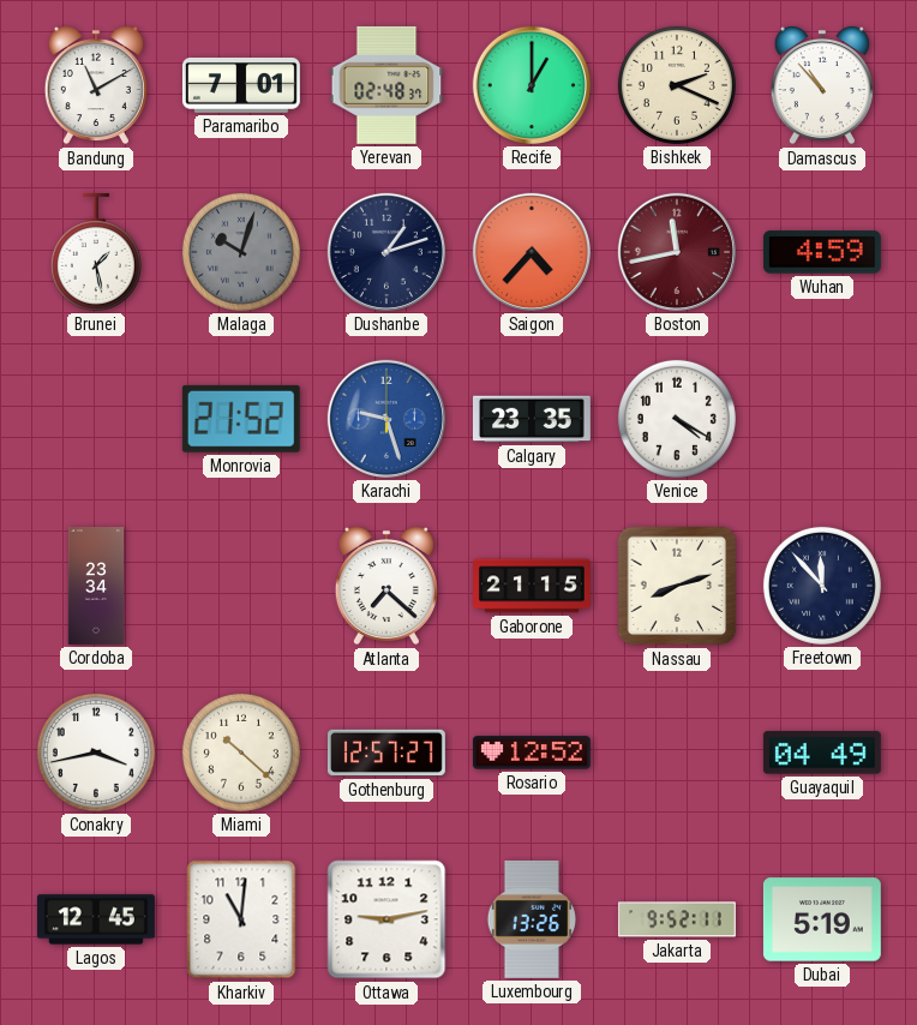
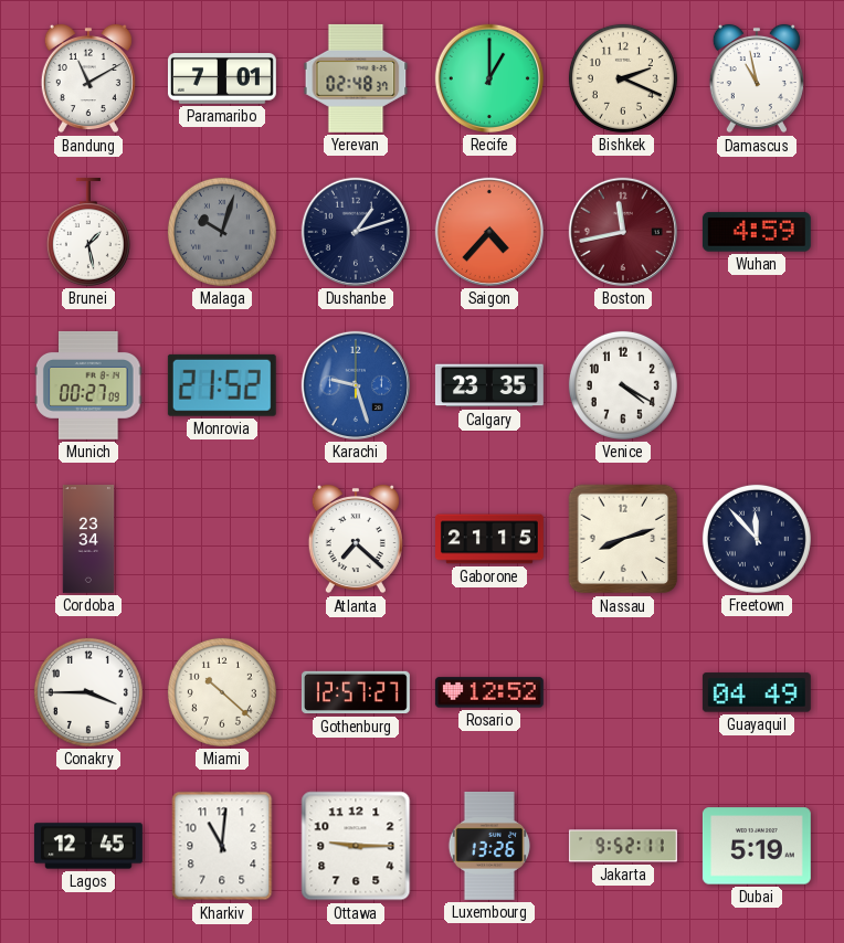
Damascus: 10:53 -> 10:58 (757, 78)
Munich: none -> 00:27 (88, 385)
Conakry: 3:43 -> 3:45 (88, 692)
Ottawa: 9:13 -> 9:15 (356, 846)
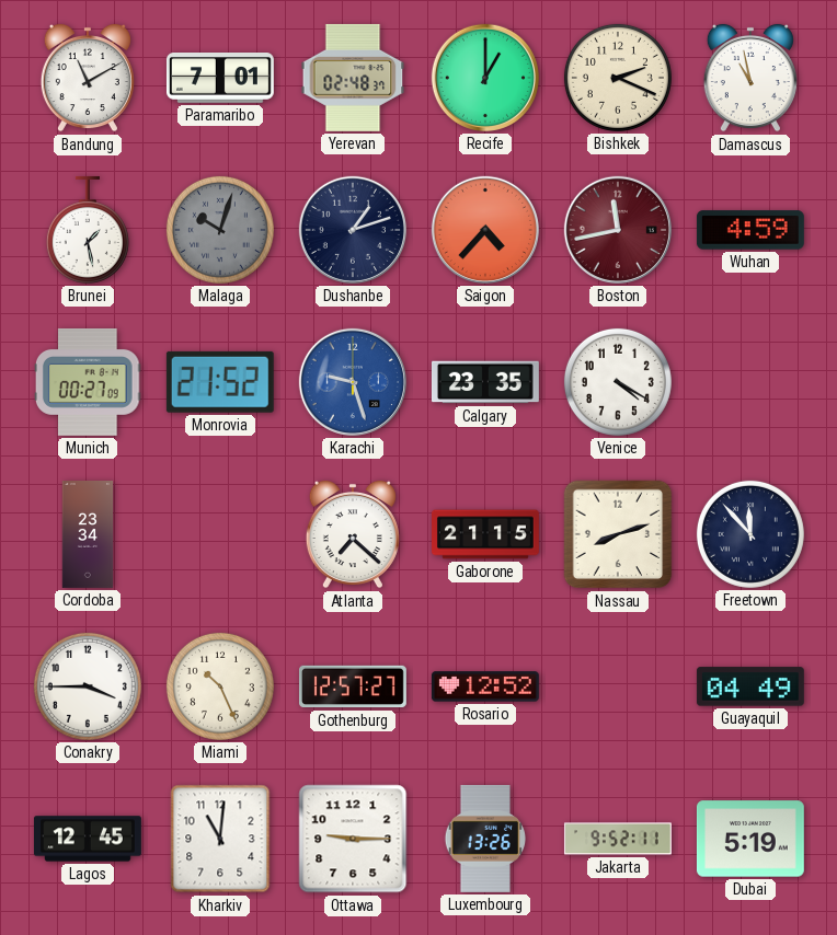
Miami: 10:22 -> 10:26 (220, 686)
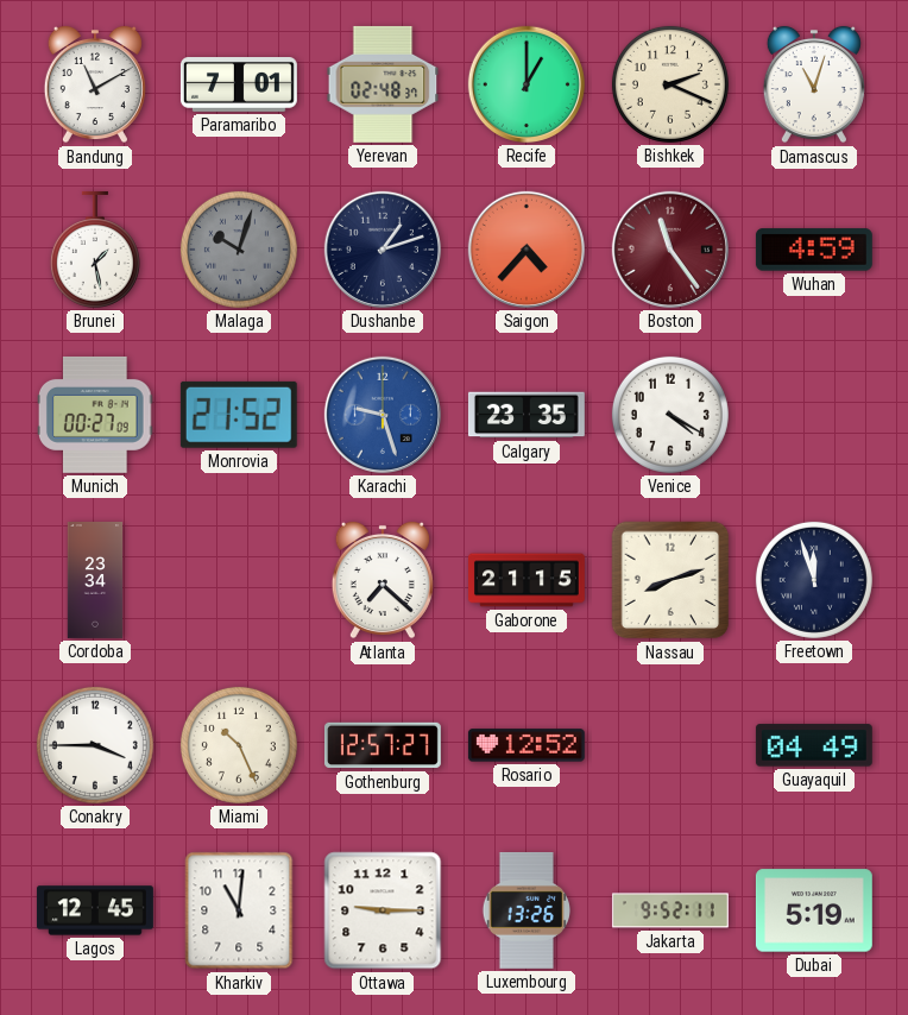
Damascus: 10:58 -> 11:03 (814, 84)
Boston: 11:43 -> 11:24 (670, 250)
Freetown: 11:53 -> 11:57 (814, 580)
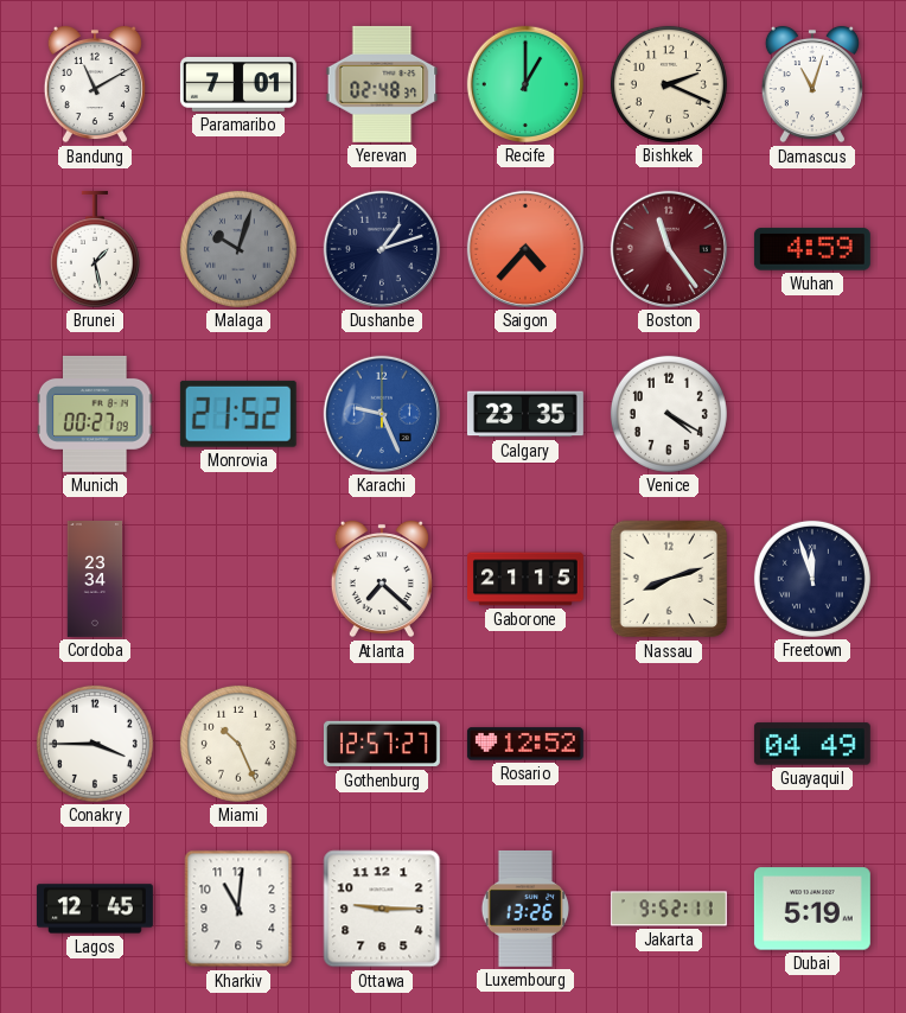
Karachi: 9:27 -> 9:26 (382, 414)
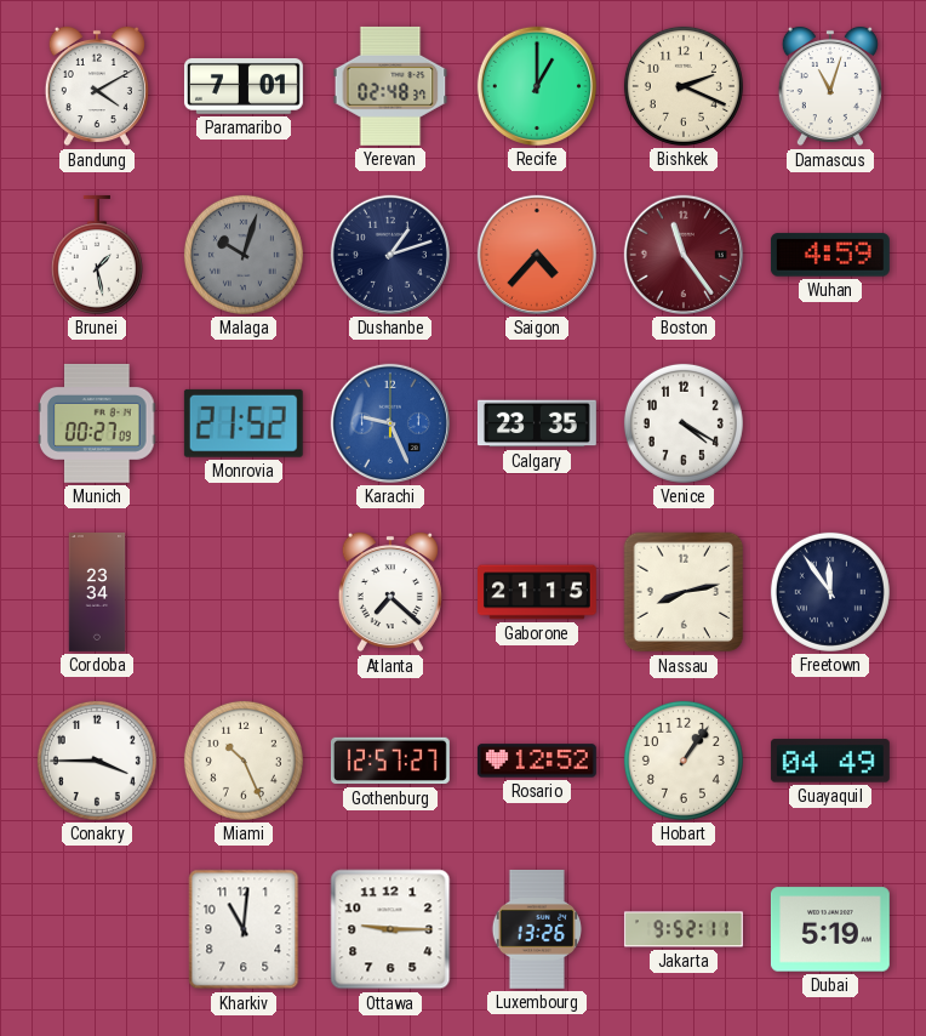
Bandung: 11:10 -> 4:10 (97, 86)
Nassau: 8:12 -> 8:13 (684, 592)
Freetown: 11:57 -> 11:54 (830, 592)
Hobart: none -> 1:06 (684, 761)
Lagos: 12:45 -> none (95, 909)
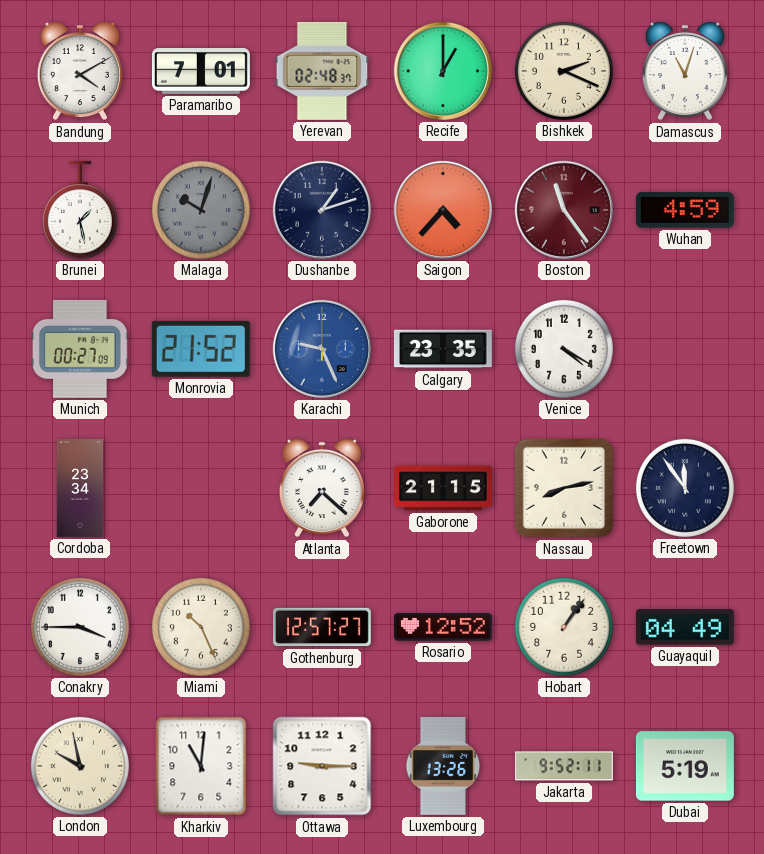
London: none -> 9:58 (80, 766)
